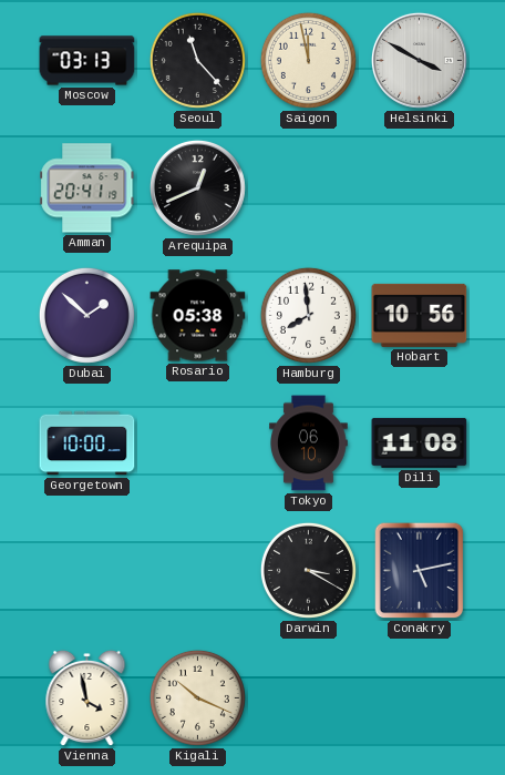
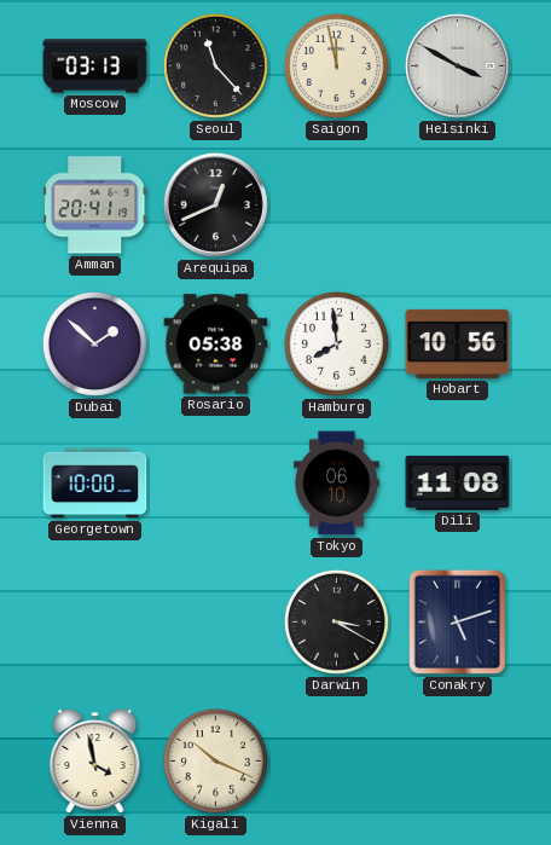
Conakry: 5:13 -> 5:12 (458, 623)
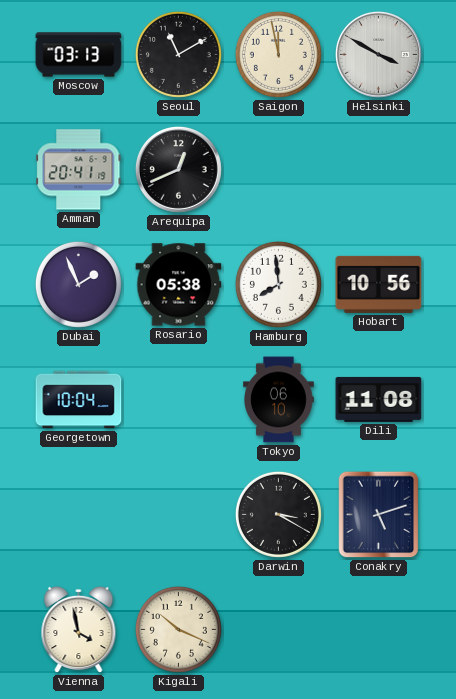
Seoul: 11:23 -> 11:10 (178, 54)
Dubai: 1:52 -> 1:56 (78, 284)
Georgetown: 10:00 -> 10:04 (79, 400)
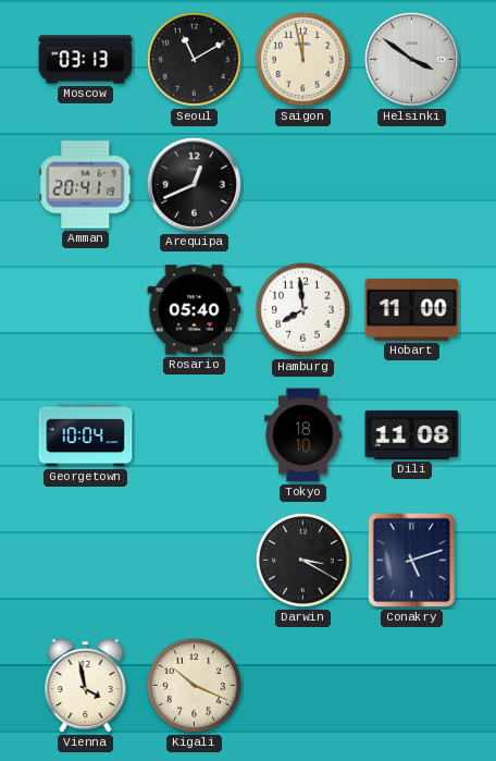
Helsinki: 3:50 -> 3:51 (411, 59)
Dubai: 1:56 -> none (78, 284)
Rosario: 05:38 -> 05:40 (195, 310)
Hobart: 10:56 -> 11:00 (412, 309)
Tokyo: 06:10 -> 18:10 (303, 435)
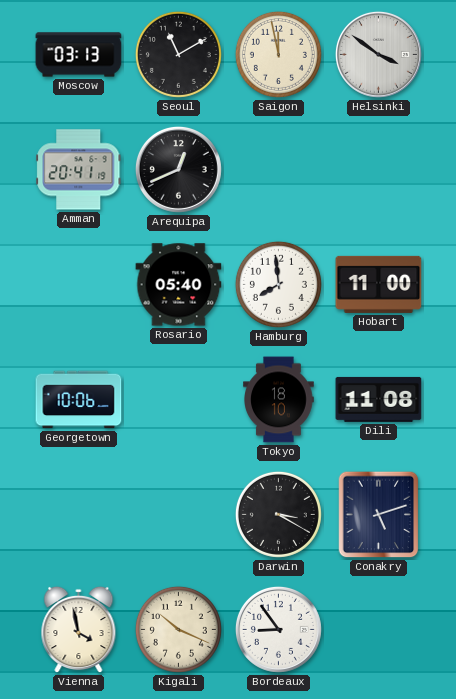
Georgetown: 10:04 -> 10:06 (79, 400)
Bordeaux: none -> 8:54 (278, 629)
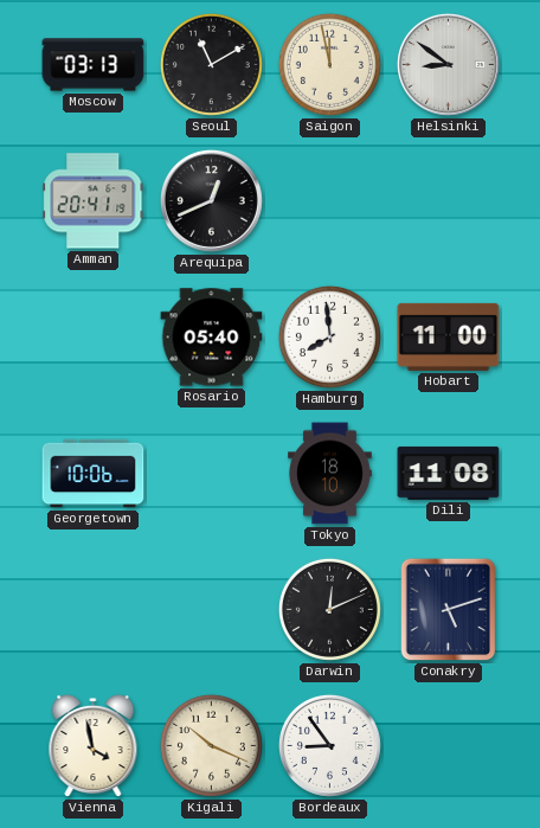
Helsinki: 3:51 -> 8:51 (448, 64)
Darwin: 3:20 -> 12:11 (329, 609)
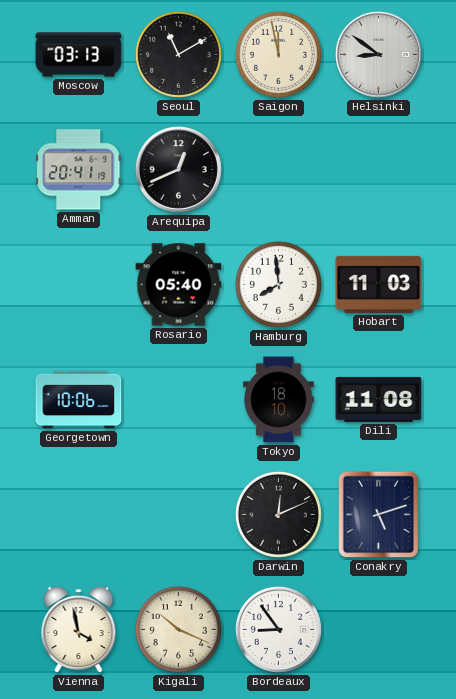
Hobart: 11:00 -> 11:03 (379, 284)
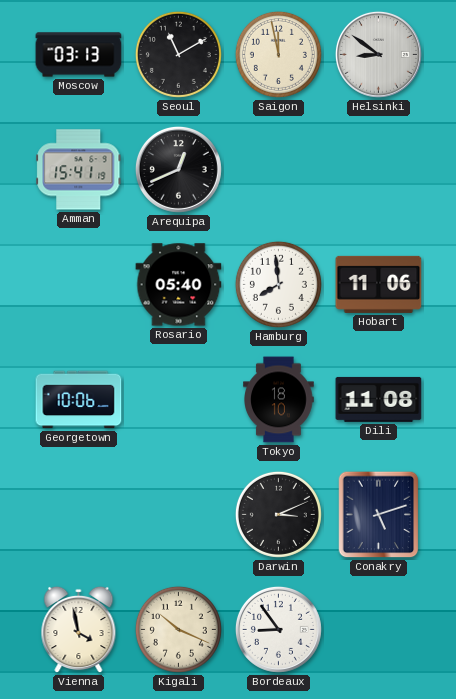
Amman: 20:41 -> 15:41 (79, 170)
Hobart: 11:03 -> 11:06 (379, 284)
Darwin: 12:11 -> 3:11 (278, 514)
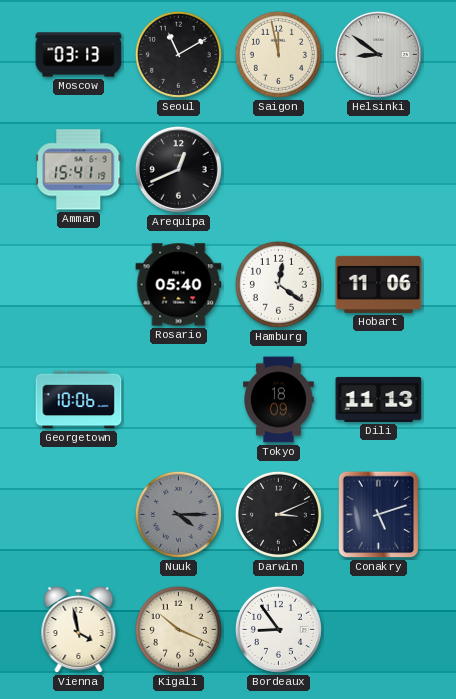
Hamburg: 7:59 -> 12:21 (278, 284)
Tokyo: 18:10 -> 18:09 (279, 400)
Dili: 11:08 -> 11:13 (379, 399)
Nuuk: none -> 4:15 (178, 514)
